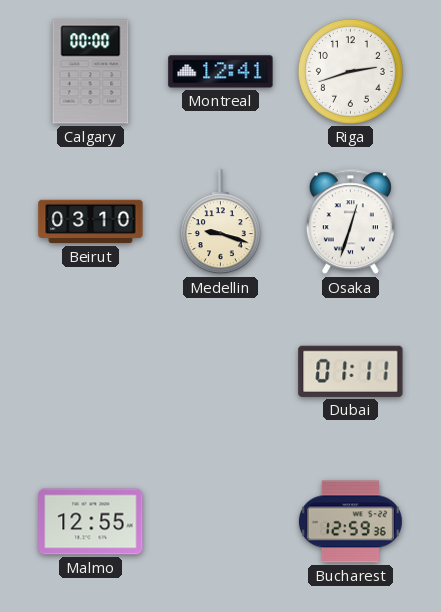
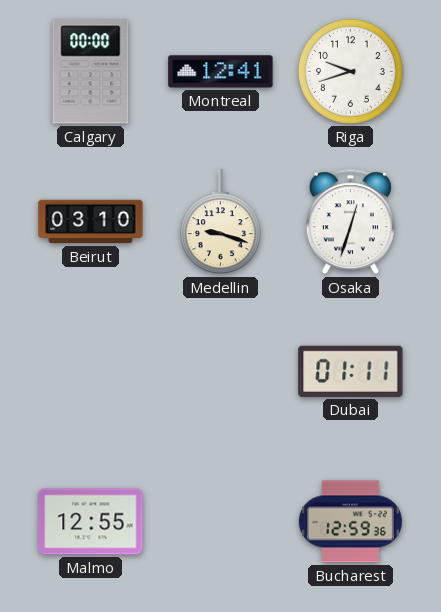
Riga: 2:42 -> 9:42 (350, 71)
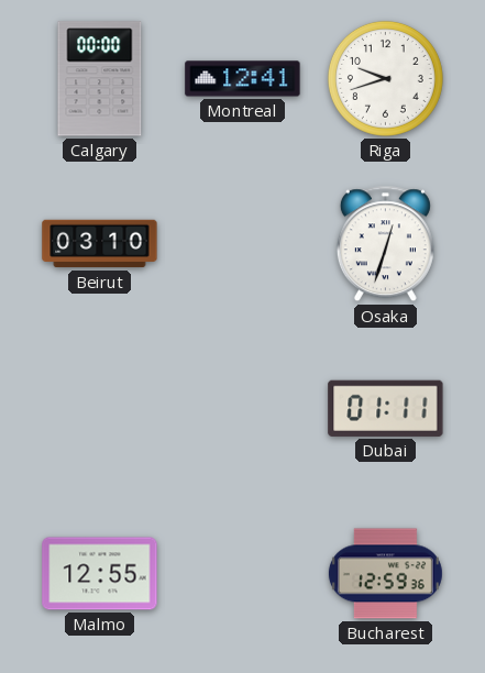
Medellin: 9:18 -> none (220, 222)
